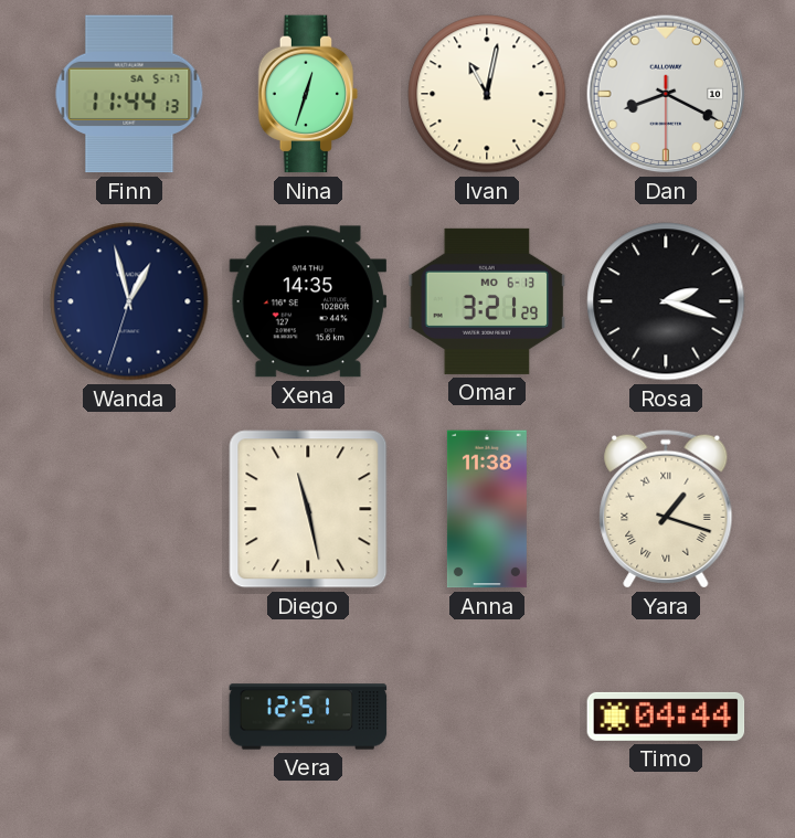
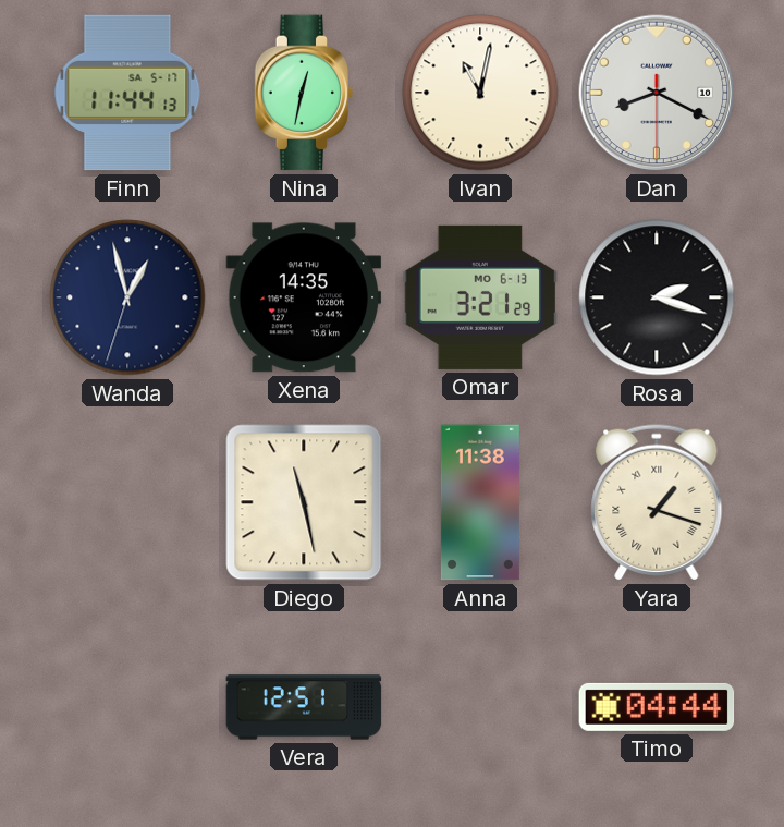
Nina: 12:33 -> 12:32 (304, 93)
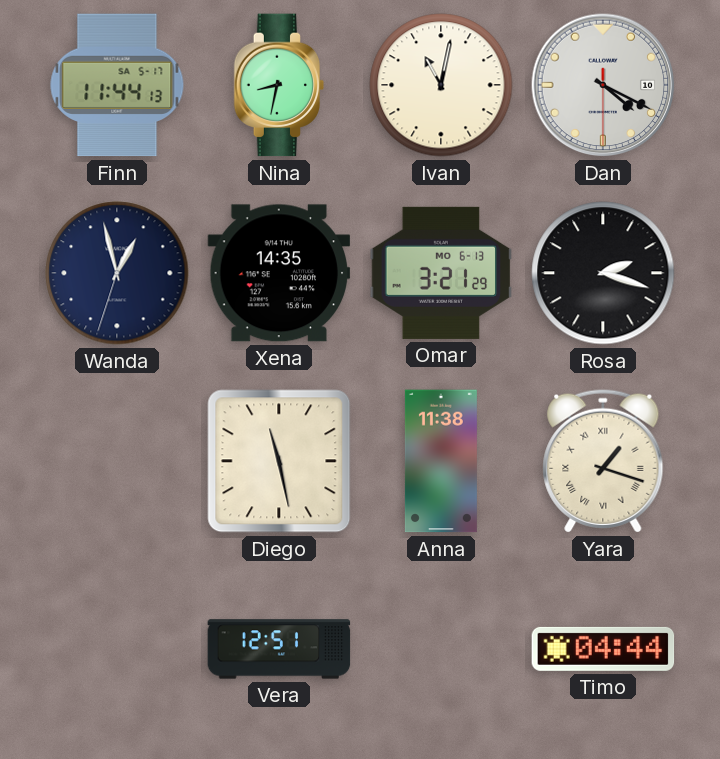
Nina: 12:32 -> 8:32 (279, 85)
Dan: 8:19 -> 4:19 (603, 85)
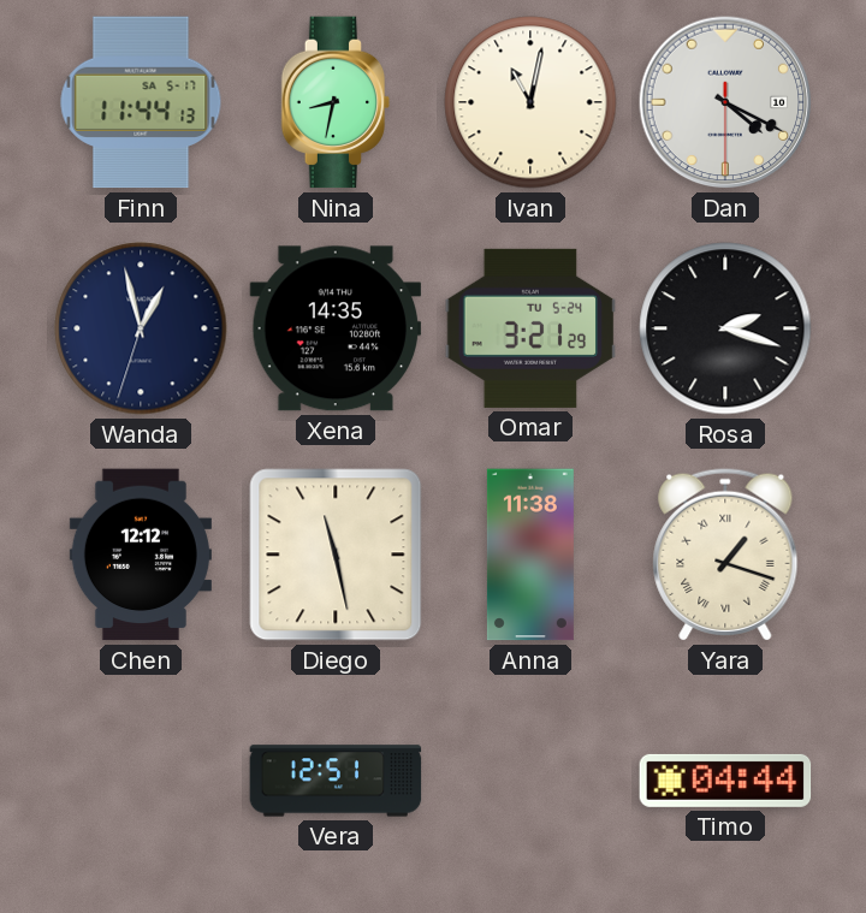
Omar date: MO 6-13 -> TU 5-24 (530, 328)
Chen: none -> 12:12 (141, 555)
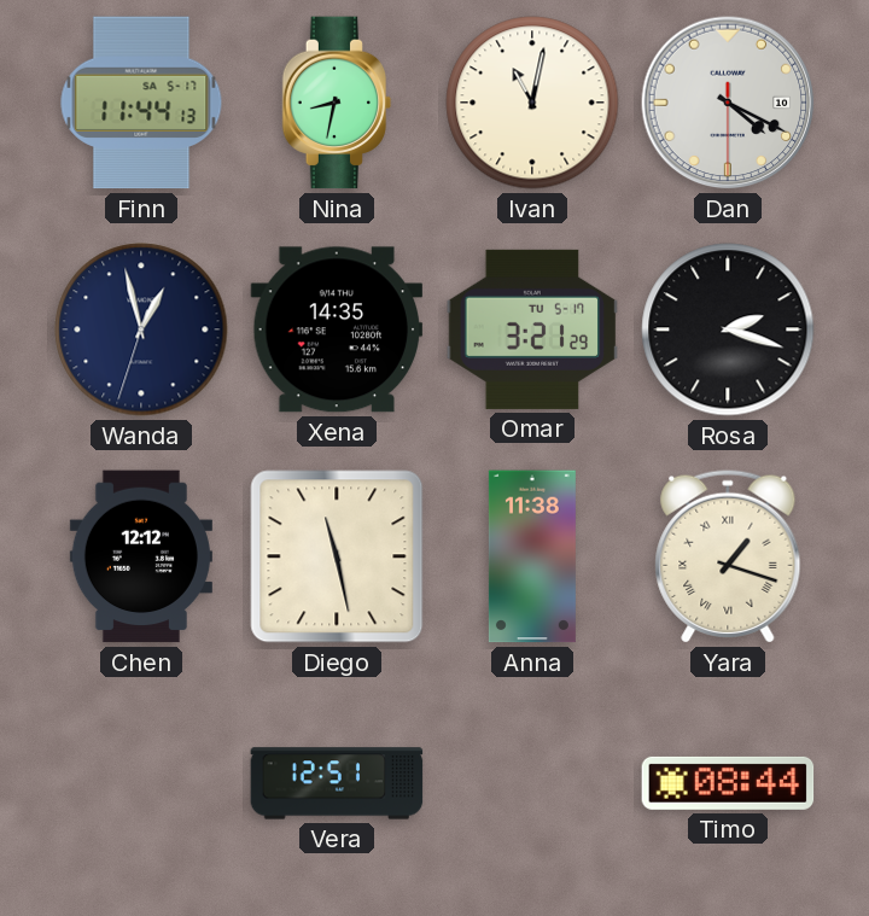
Omar date: TU 5-24 -> TU 5-17 (532, 329)
Timo: 04:44 -> 08:44 (728, 783)
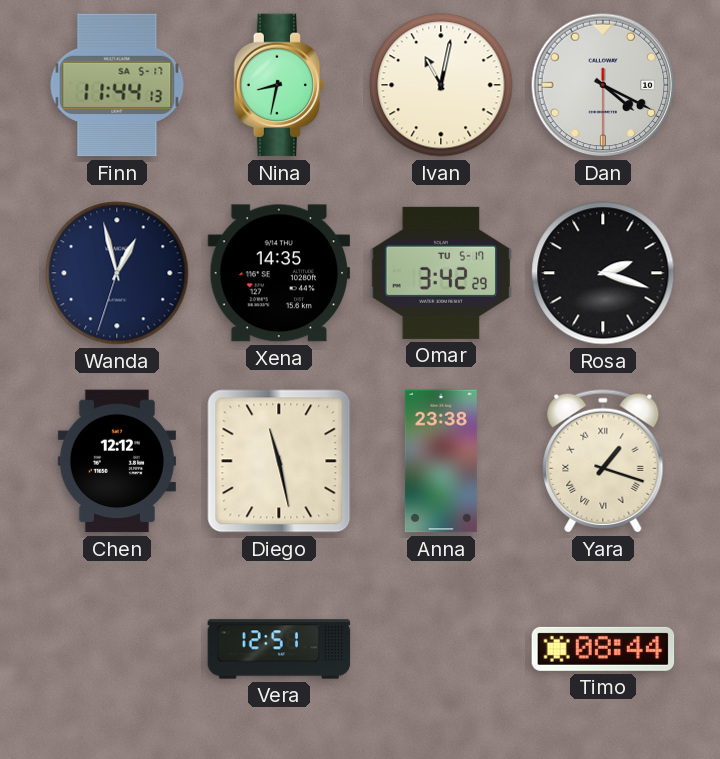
Omar: 3:21 -> 3:42 (441, 273)
Anna: 11:38 -> 23:38 (441, 461)
